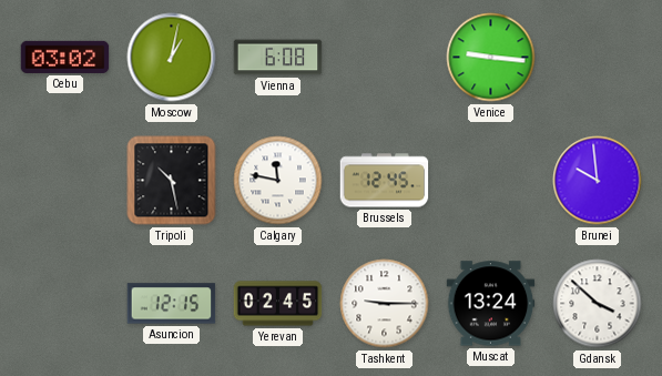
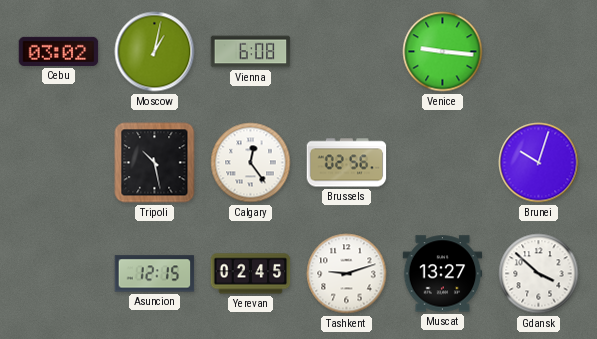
Calgary: 11:47 -> 12:24 (251, 163)
Brussels: 12:45 -> 02:56 (347, 163)
Brunei: 9:59 -> 10:03 (539, 163)
Tashkent: 9:15 -> 9:12 (347, 274)
Muscat: 13:24 -> 13:27 (443, 274)
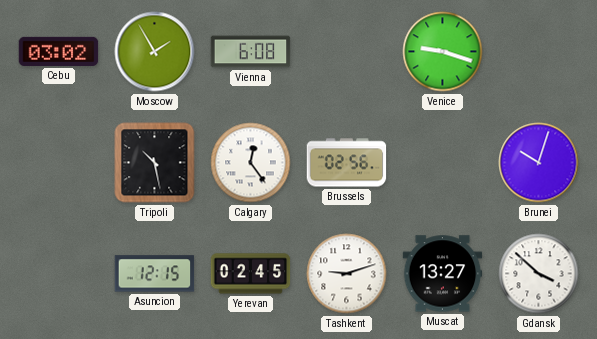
Moscow: 1:02 -> 1:55 (155, 52)
Venice: 9:16 -> 9:18 (443, 52)
